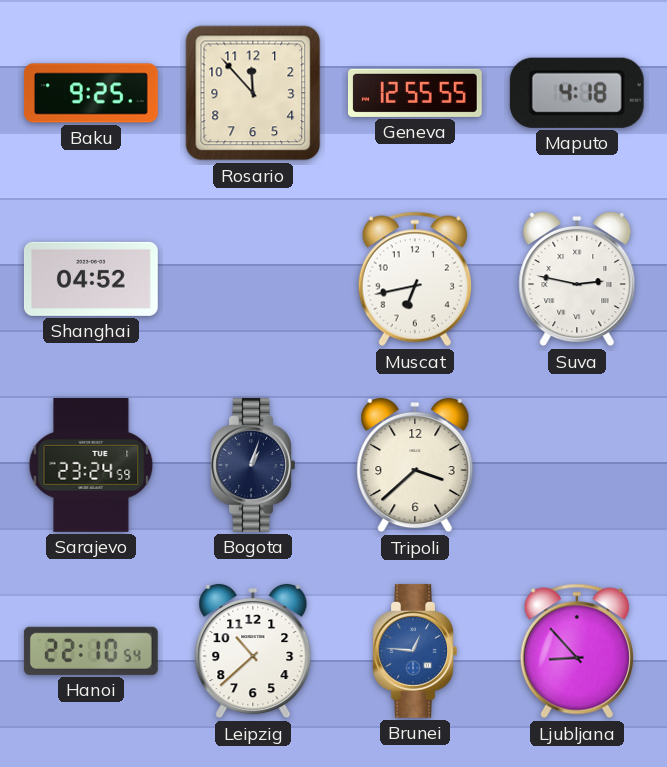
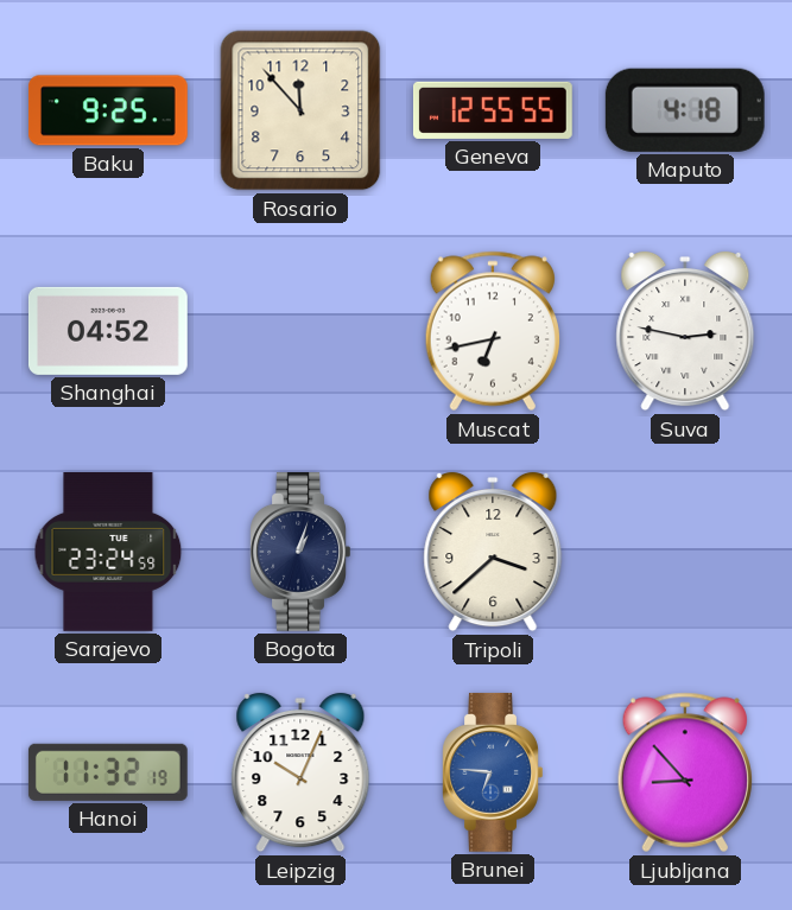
Hanoi: 22:10 -> 11:32 (108, 772)
Leipzig: 10:38 -> 10:04 (300, 772)
Brunei: 12:46 -> 6:46 (493, 772)
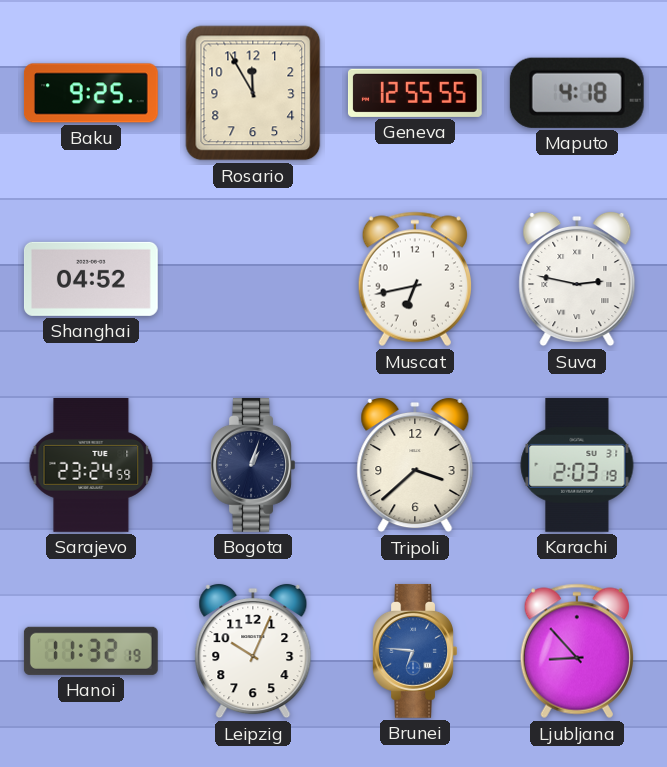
Rosario: 11:53 -> 11:55 (253, 93)
Karachi: none -> 2:03 (577, 465)
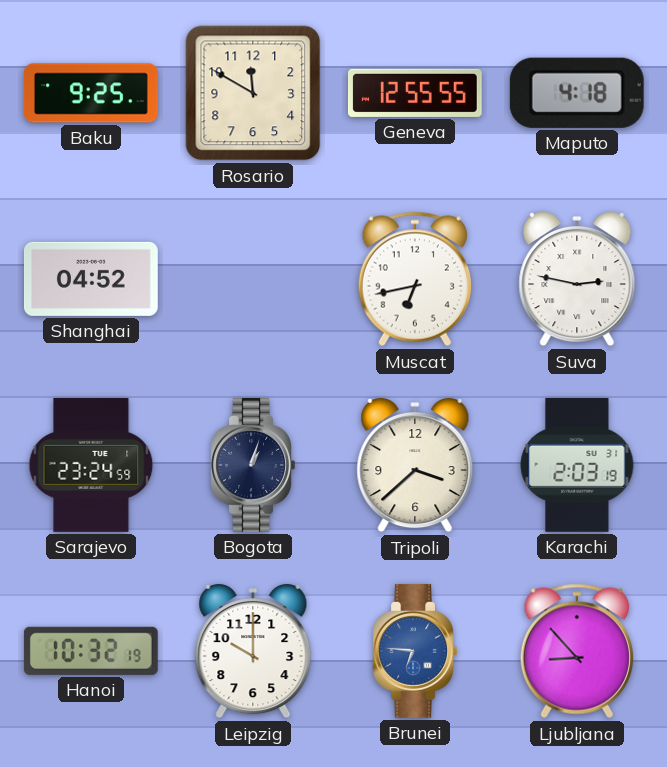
Rosario: 11:55 -> 11:50 (253, 93)
Hanoi: 11:32 -> 10:32 (91, 651)
Leipzig: 10:04 -> 10:00 (253, 651)
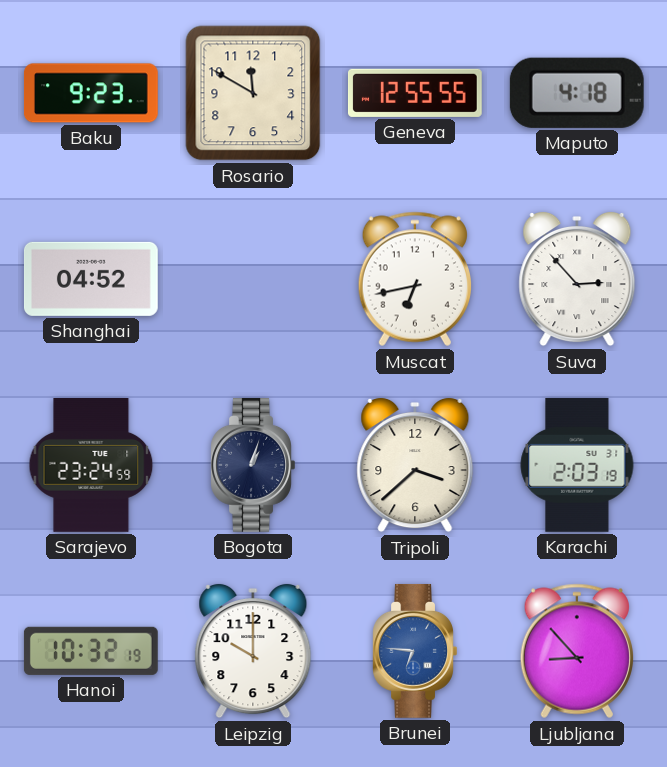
Baku: 9:25 -> 9:23 (91, 93)
Suva: 2:47 -> 2:53 (577, 279)
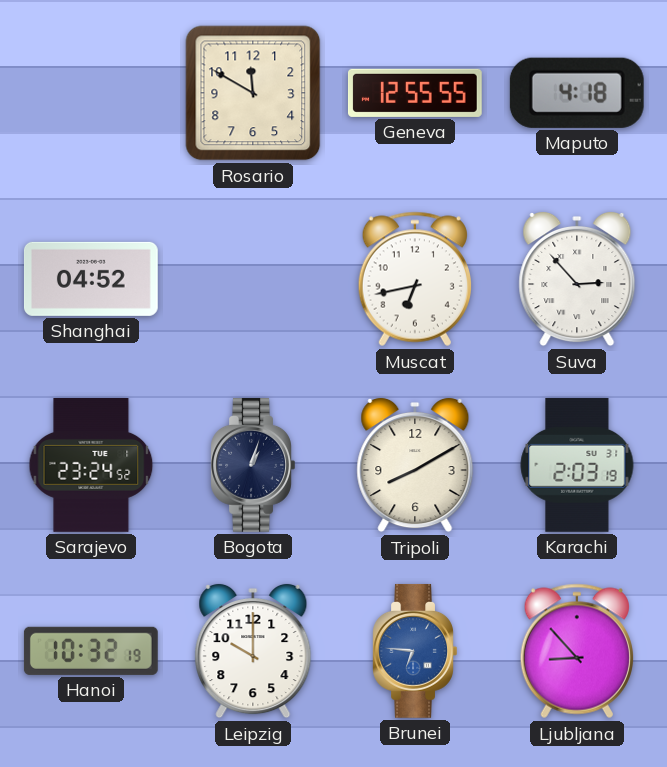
Baku: 9:23 -> none (91, 93)
Sarajevo: 23:24:59 -> 23:24:52 (91, 466)
Tripoli: 3:38 -> 8:10 (415, 465)
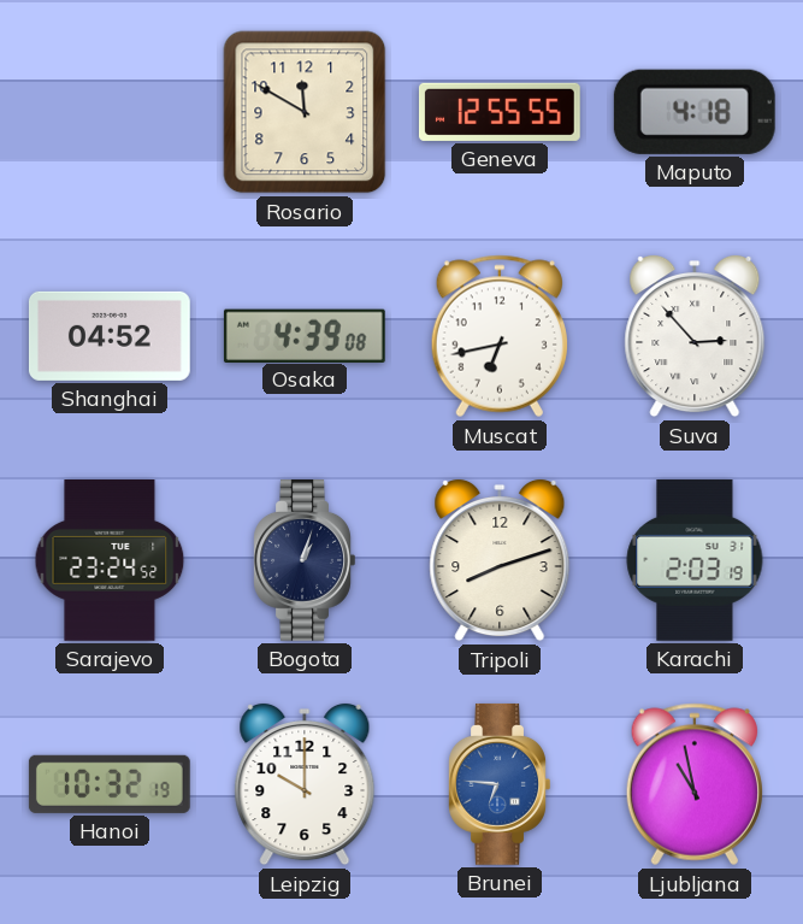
Osaka: none -> 4:39 (305, 335)
Tripoli: 8:10 -> 8:12 (500, 560)
Ljubljana: 8:53 -> 10:58 (695, 784)
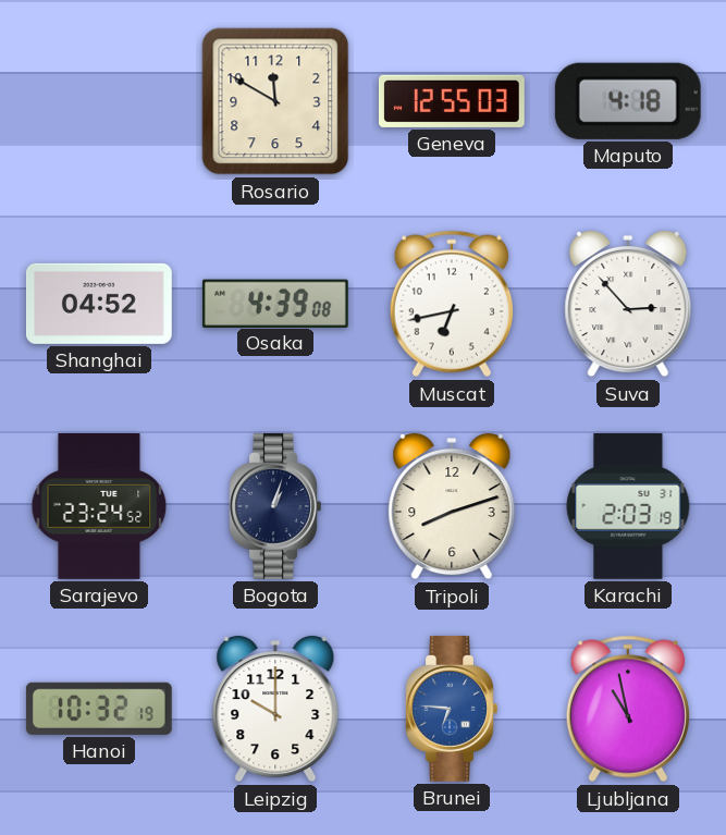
Geneva: 12:55:55 -> 12:55:03 (452, 101)
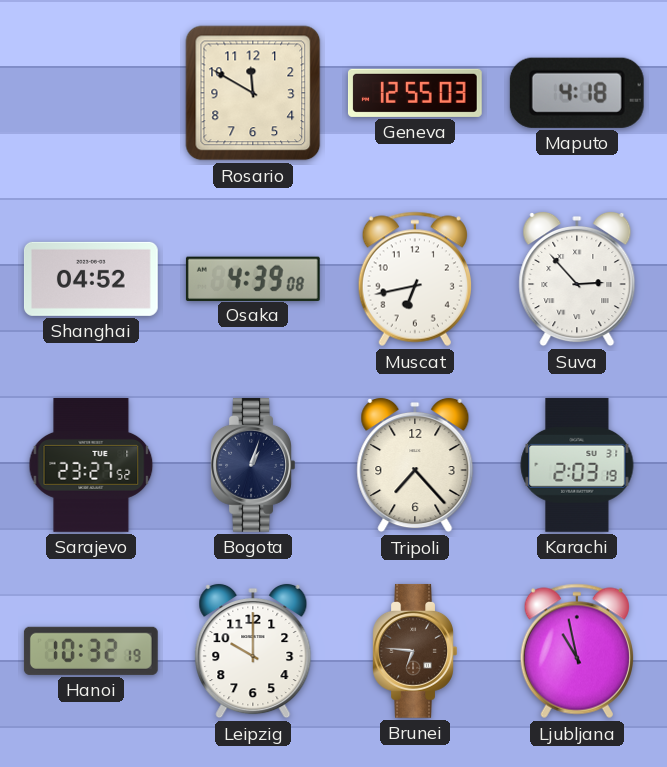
Sarajevo: 23:24 -> 23:27 (91, 466)
Tripoli: 8:12 -> 7:23 (415, 465)
Brunei dial: blue -> brown (415, 651)
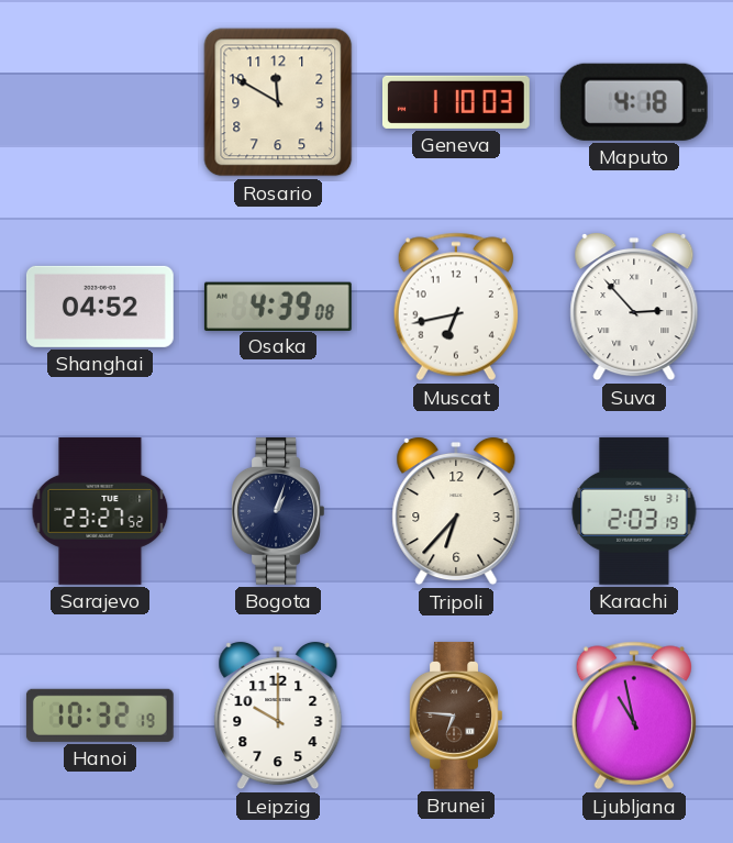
Geneva: 12:55 -> 1:10 (456, 102)
Tripoli: 7:23 -> 6:37 (456, 511)
